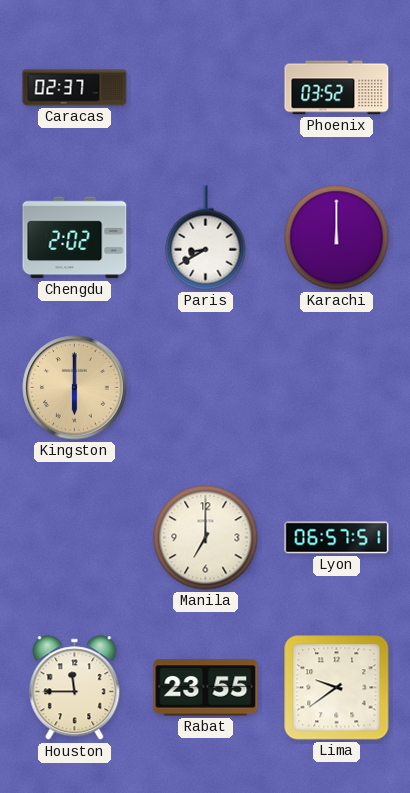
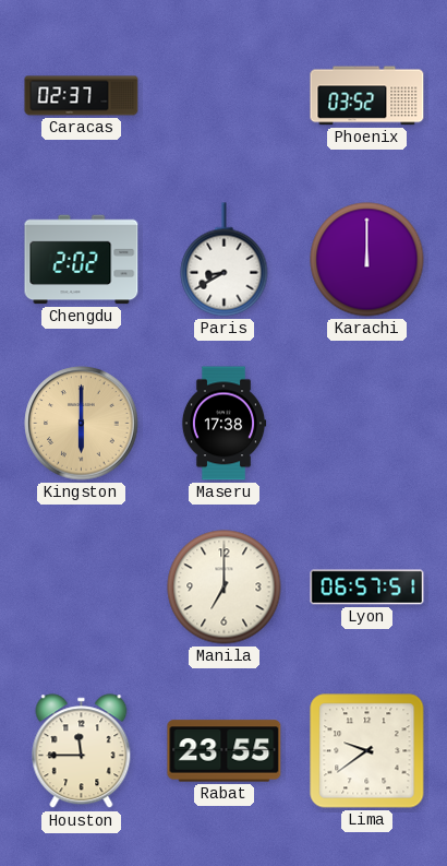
Maseru: none -> 17:38 (224, 424)
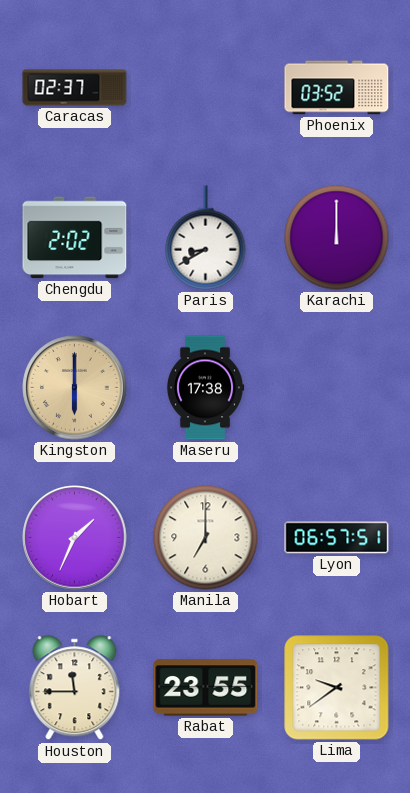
Hobart: none -> 1:34 (75, 538)
